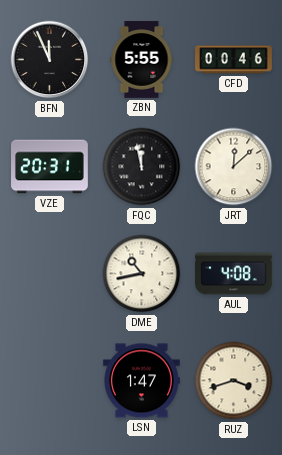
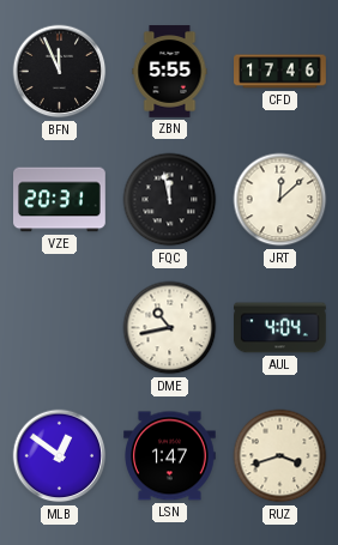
CFD: 00:46 -> 17:46 (280, 72)
AUL: 4:08 -> 4:04 (280, 328)
MLB: none -> 12:51 (60, 456)
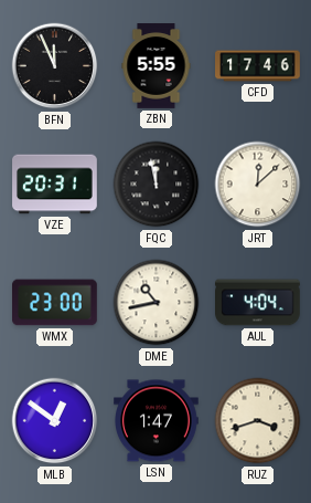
WMX: none -> 23:00 (55, 303)
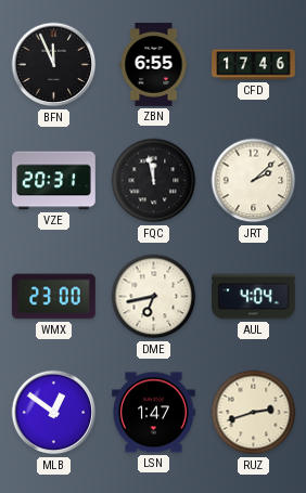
ZBN: 5:55 -> 6:55 (154, 65)
JRT: 12:08 -> 2:08 (254, 181)
DME: 10:43 -> 6:43 (154, 297)
RUZ: 3:42 -> 2:42 (254, 413)
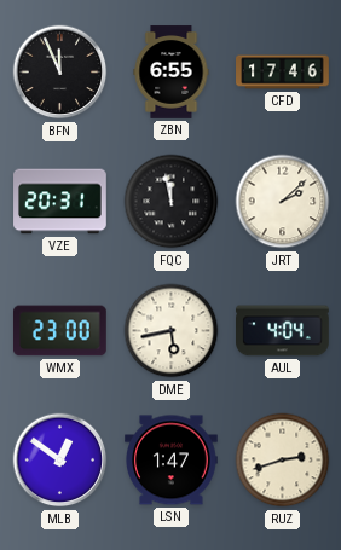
DME: 6:43 -> 5:43 (172, 331)
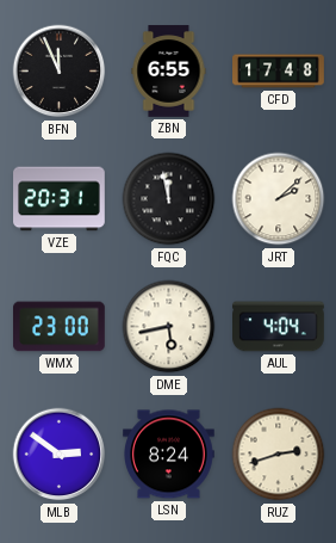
CFD: 17:46 -> 17:48 (279, 72)
MLB: 12:51 -> 2:51 (60, 455)
LSN: 1:47 -> 8:24 (169, 455)
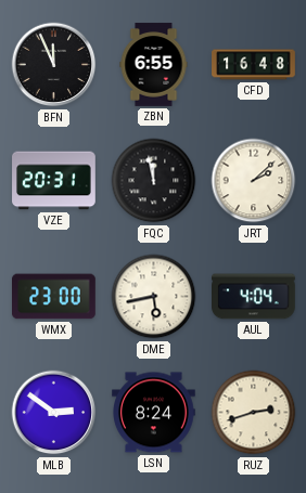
CFD: 17:48 -> 16:48 (254, 65)
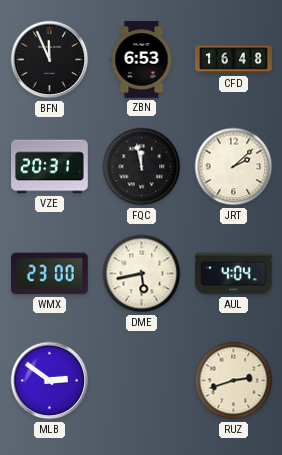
ZBN: 6:55 -> 6:53 (142, 60)
LSN: 8:24 -> none (154, 413)
